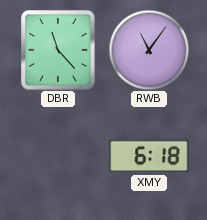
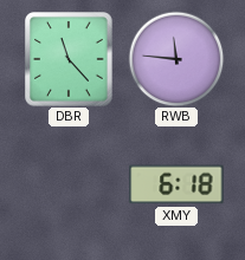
RWB: 11:06 -> 11:46 (176, 59)
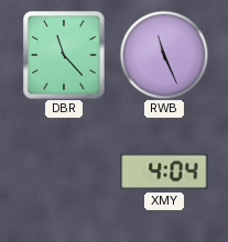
RWB: 11:46 -> 11:26 (164, 55)
XMY: 6:18 -> 4:04 (164, 172)
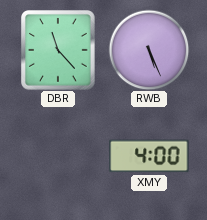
RWB: 11:26 -> 5:26 (149, 50)
XMY: 4:04 -> 4:00 (149, 156)
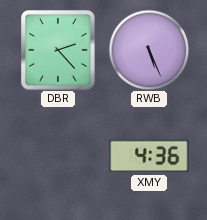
DBR: 11:23 -> 2:23 (59, 50)
XMY: 4:00 -> 4:36 (149, 156)
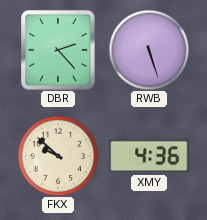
RWB: 5:26 -> 5:27 (149, 50)
FKX: none -> 9:52 (58, 156)
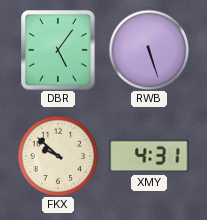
DBR: 2:23 -> 5:06 (59, 50)
XMY: 4:36 -> 4:31 (149, 156)
